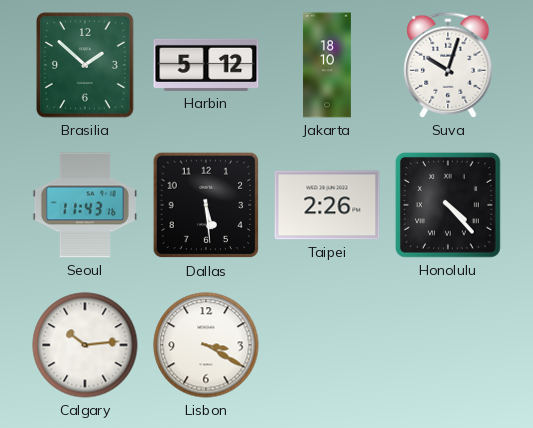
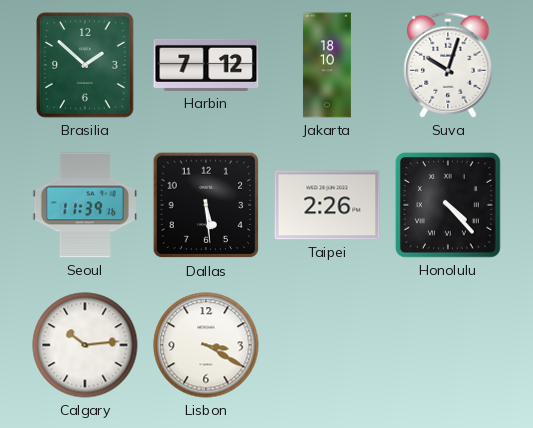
Harbin: 5:12 -> 7:12 (206, 65)
Seoul: 11:43 -> 11:39 (85, 205)
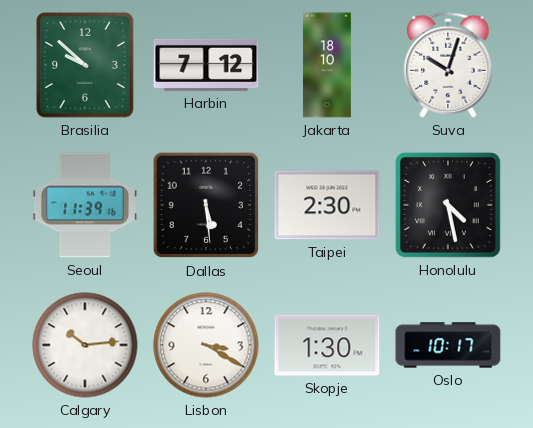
Brasilia: 1:52 -> 9:52 (85, 65)
Taipei: 2:26 -> 2:30 (327, 205)
Honolulu: 4:23 -> 4:28 (448, 205)
Skopje: none -> 1:30 (327, 345)
Oslo: none -> 10:17 (448, 345)
